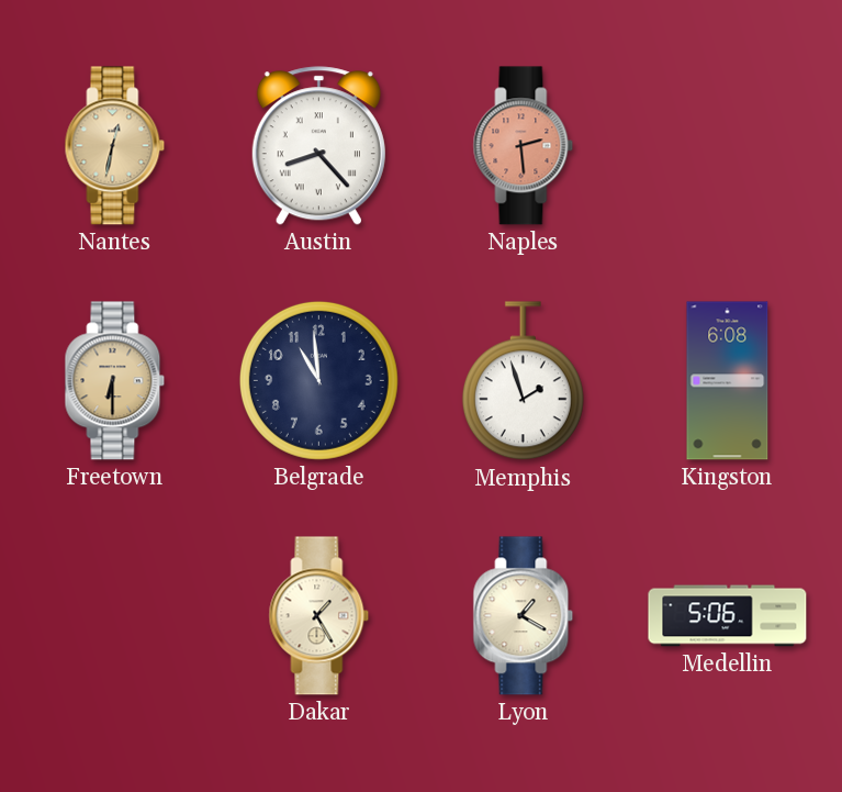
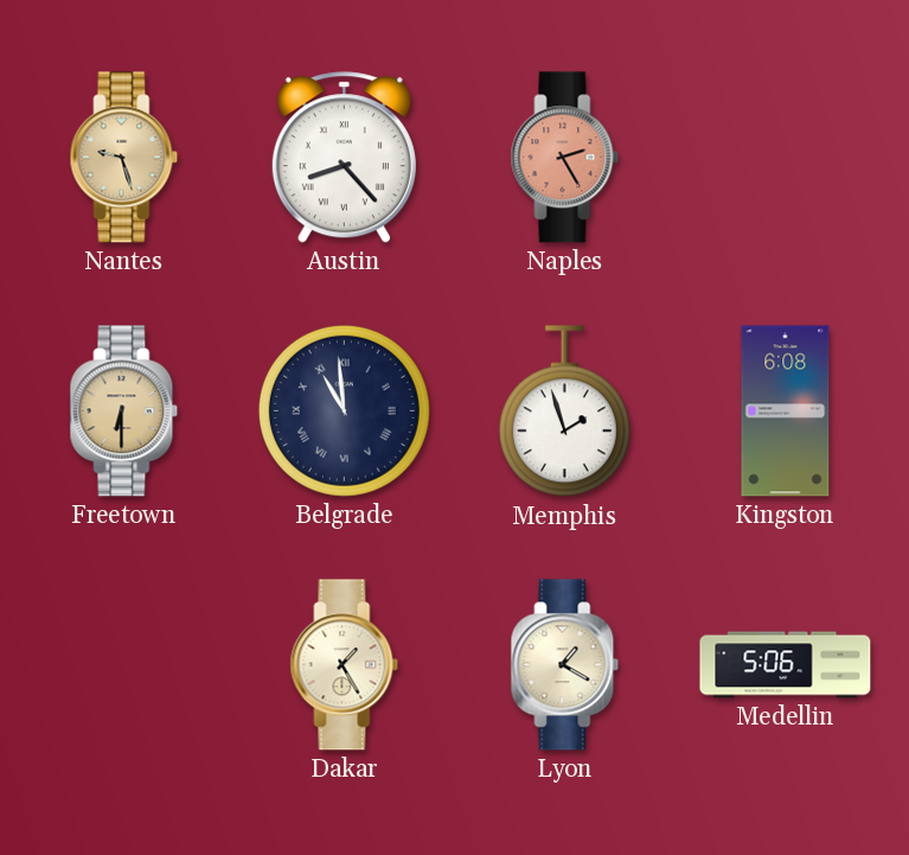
Nantes: 12:32 -> 9:27 (124, 158)
Naples: 2:29 -> 2:25 (565, 158)
Belgrade numerals: Arabic -> Roman (344, 410)
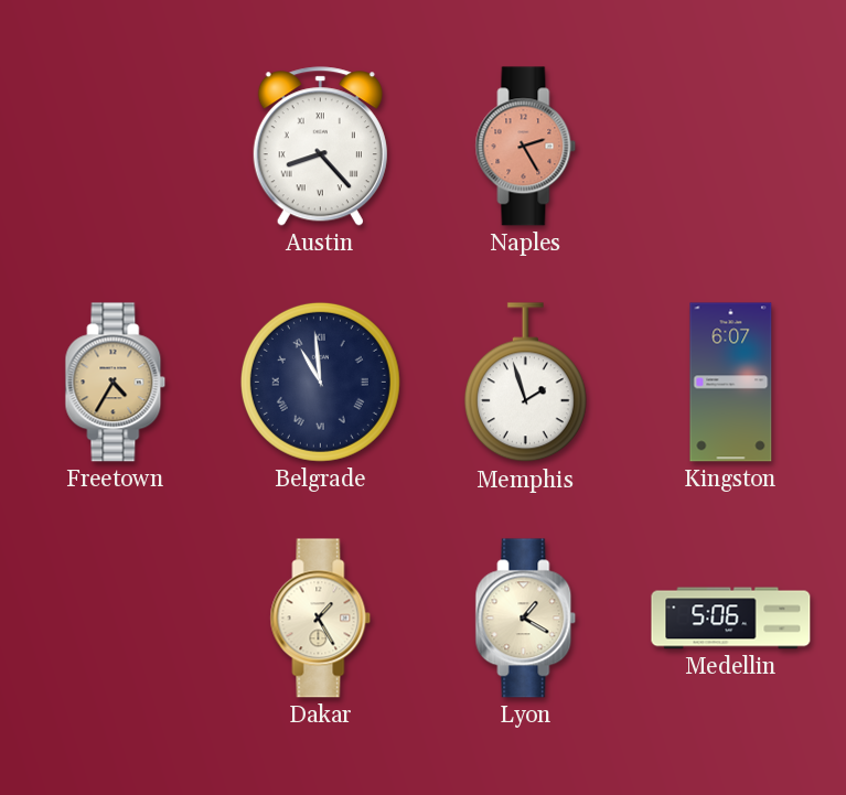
Nantes: 9:27 -> none (124, 158)
Freetown: 6:30 -> 4:35 (116, 383)
Kingston: 6:08 -> 6:07 (731, 383)
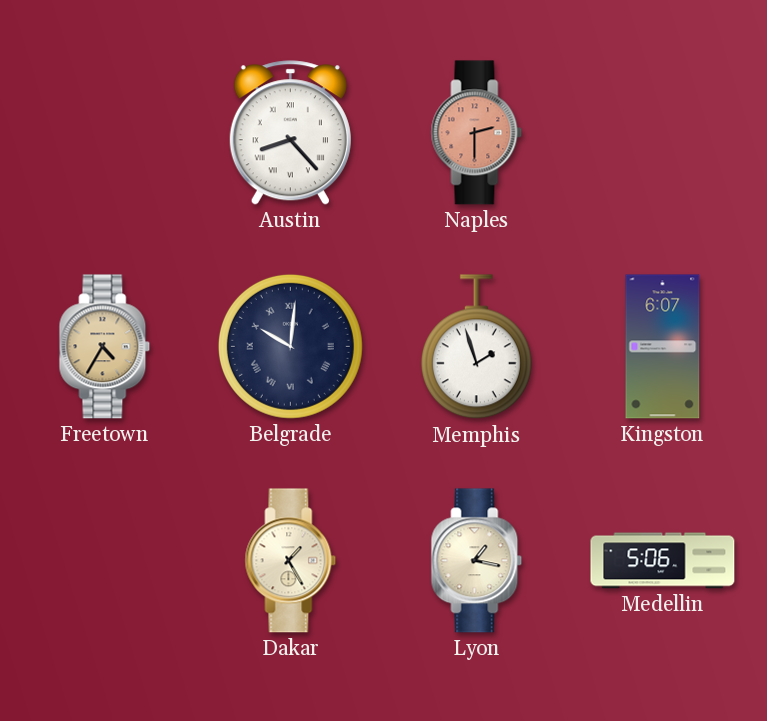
Naples: 2:25 -> 2:30 (477, 133)
Belgrade: 10:59 -> 10:01 (290, 346)
Lyon: 1:20 -> 1:17 (477, 561)
